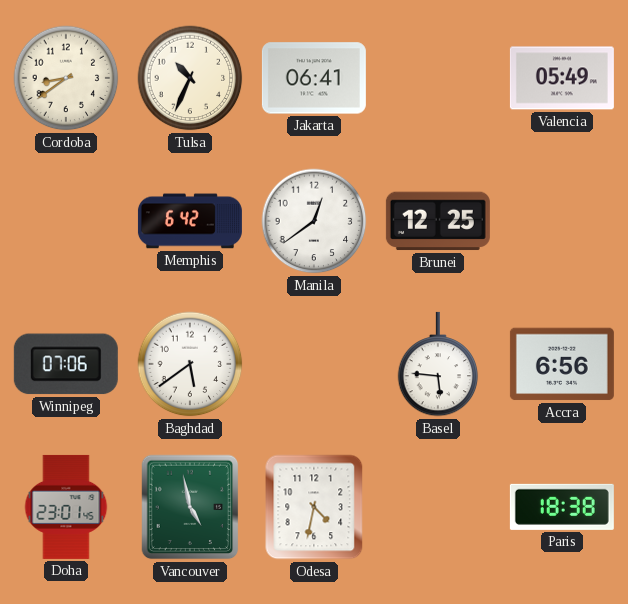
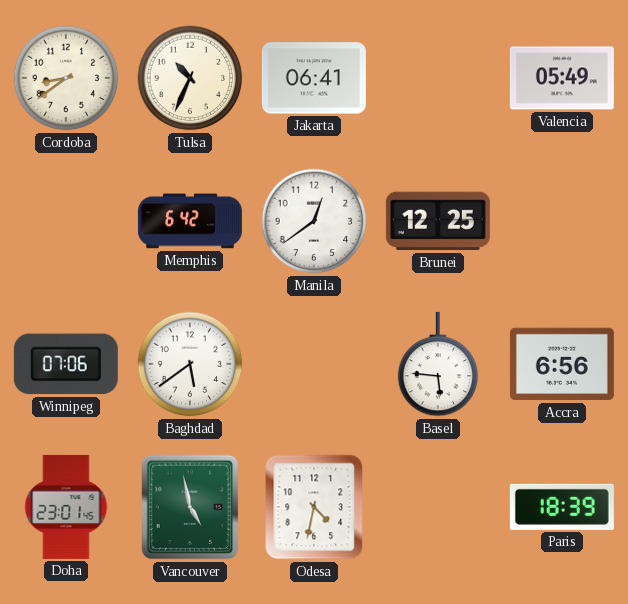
Paris: 18:38 -> 18:39 (562, 507)
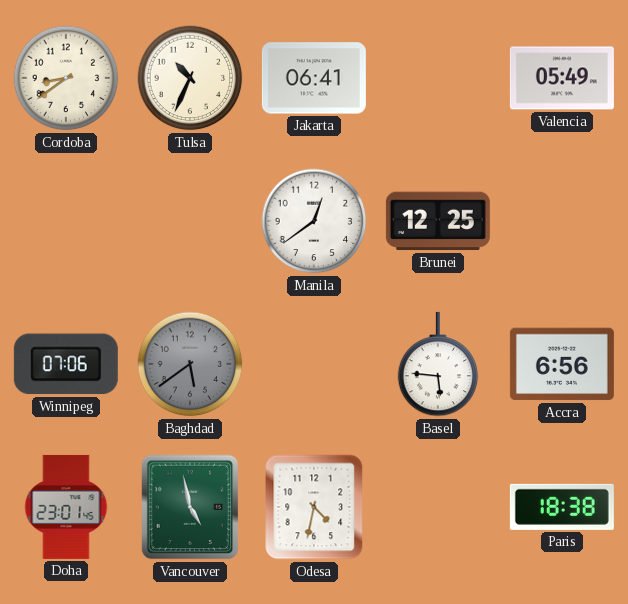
Memphis: 6:42 -> none (190, 221)
Baghdad dial: white -> grey (190, 364)
Paris: 18:39 -> 18:38 (562, 507)
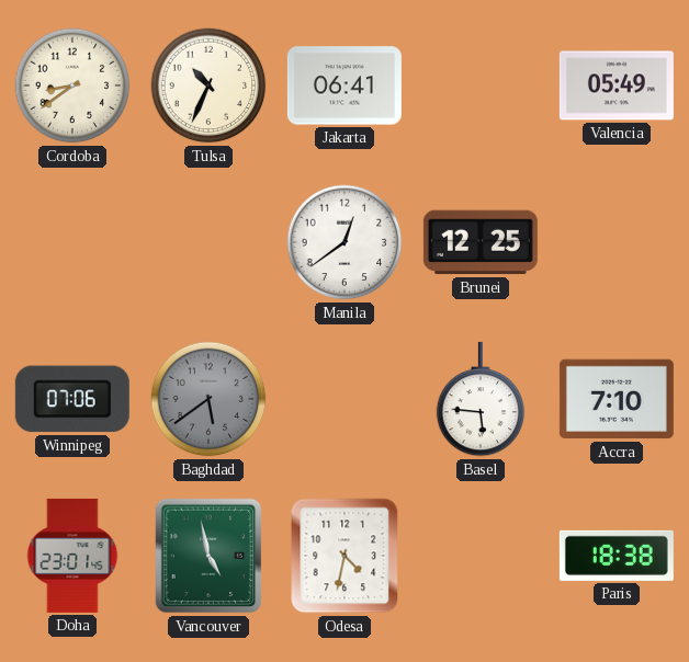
Accra: 6:56 -> 7:10 (617, 399)
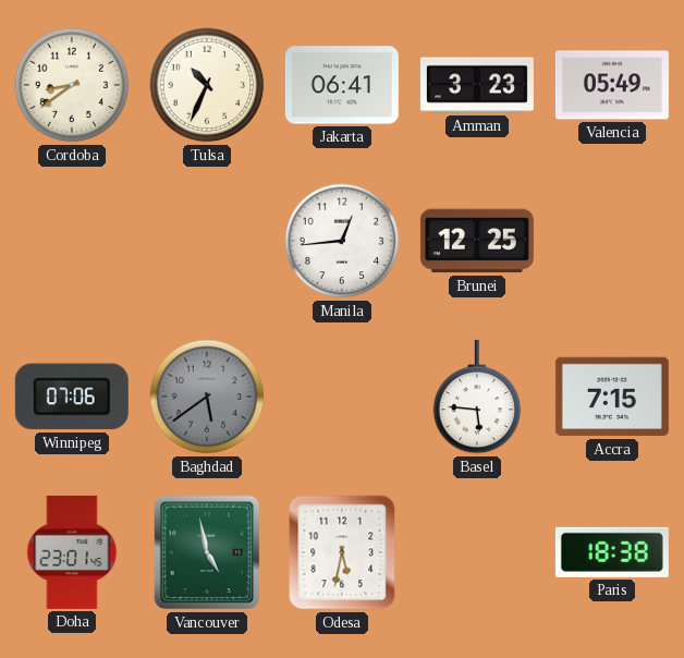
Amman: none -> 3:23 (477, 85)
Manila: 12:39 -> 12:44 (342, 241)
Accra: 7:10 -> 7:15 (612, 397)
Odesa: 4:32 -> 5:32 (342, 552)
